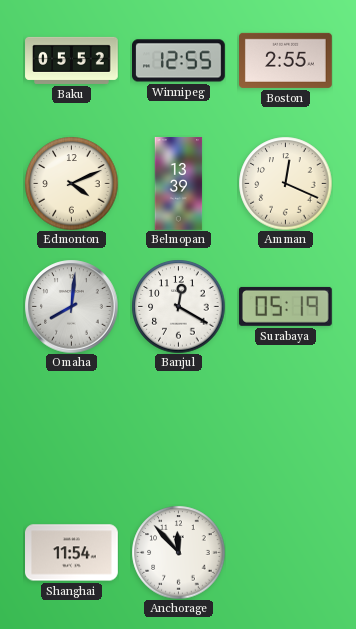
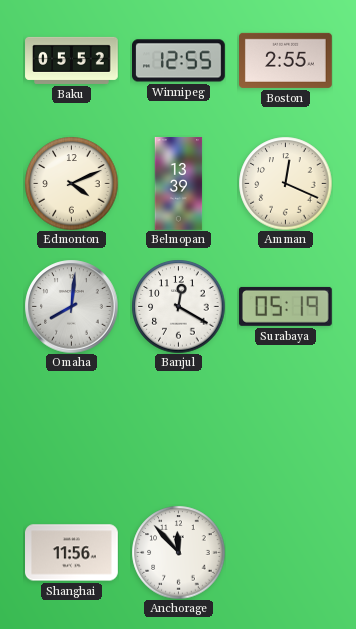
Shanghai: 11:54 -> 11:56 (72, 553)
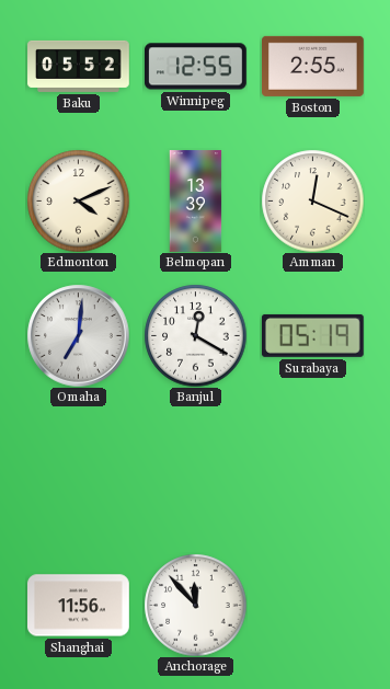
Omaha: 8:01 -> 7:01 (78, 335)
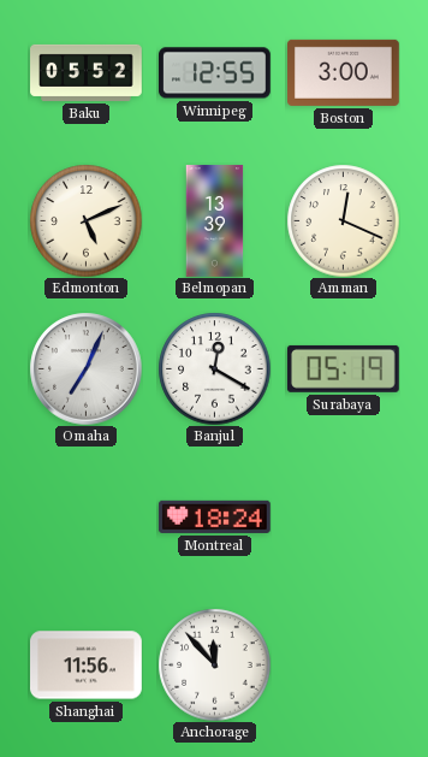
Boston: 2:55 -> 3:00 (344, 72)
Edmonton: 4:11 -> 5:11 (85, 220)
Omaha: 7:01 -> 7:04 (85, 368)
Montreal: none -> 18:24 (215, 516)
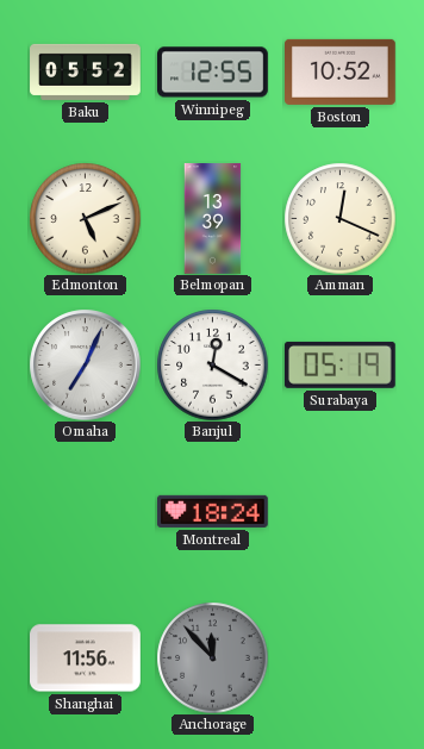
Boston: 3:00 -> 10:52 (341, 71)
Anchorage dial: white -> grey (212, 657)
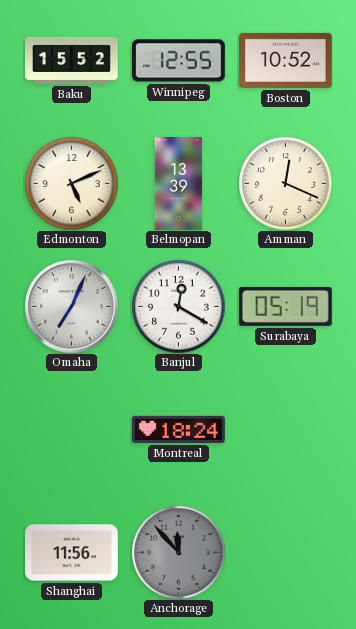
Baku: 05:52 -> 15:52 (72, 60)
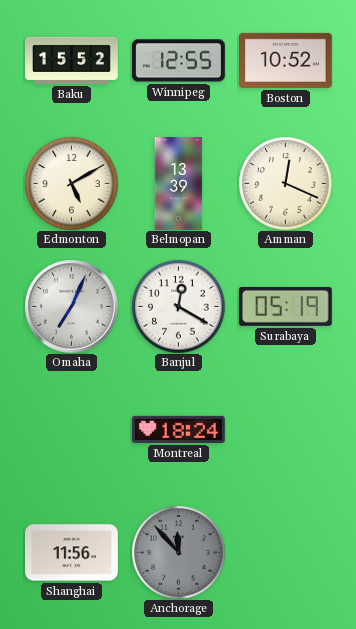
Edmonton: 5:11 -> 5:10 (71, 183)
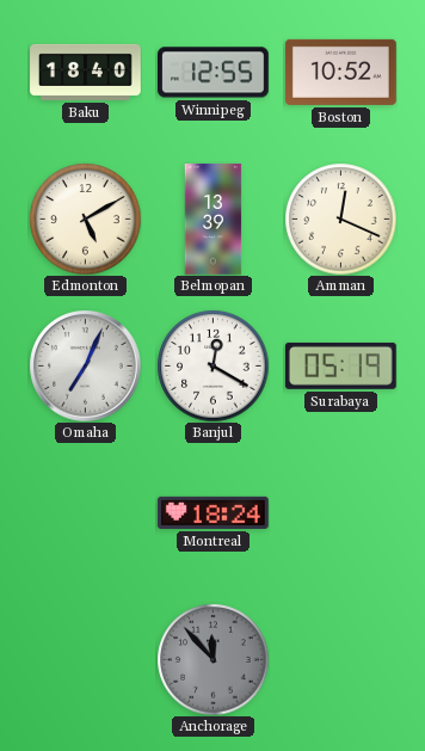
Baku: 15:52 -> 18:40 (86, 72)
Shanghai: 11:56 -> none (72, 553)
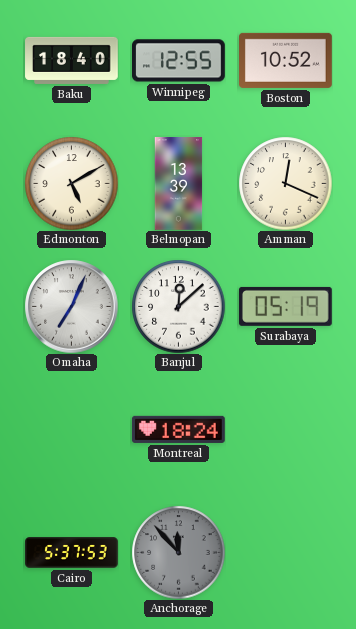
Banjul: 12:20 -> 12:08 (178, 306)
Cairo: none -> 5:37 (72, 553)
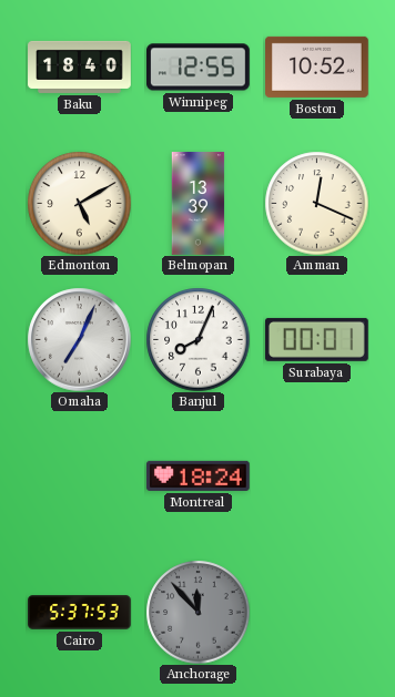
Banjul: 12:08 -> 8:04 (197, 339)
Surabaya: 05:19 -> 00:01 (316, 339)
